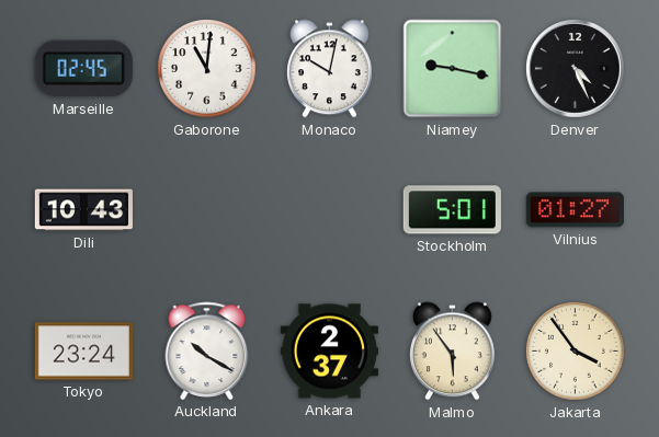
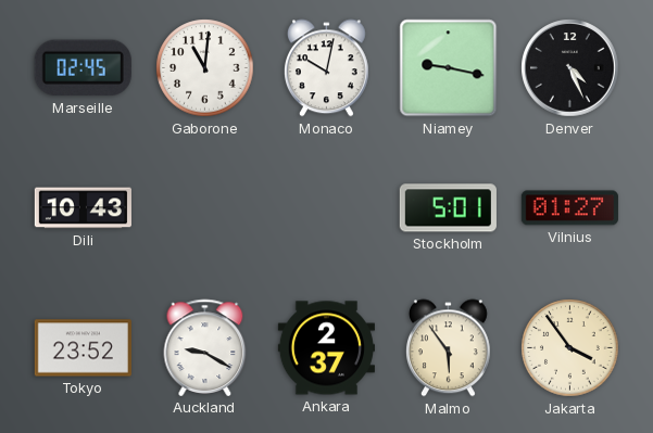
Tokyo: 23:24 -> 23:52 (83, 348)
Auckland: 10:20 -> 9:20 (205, 347)
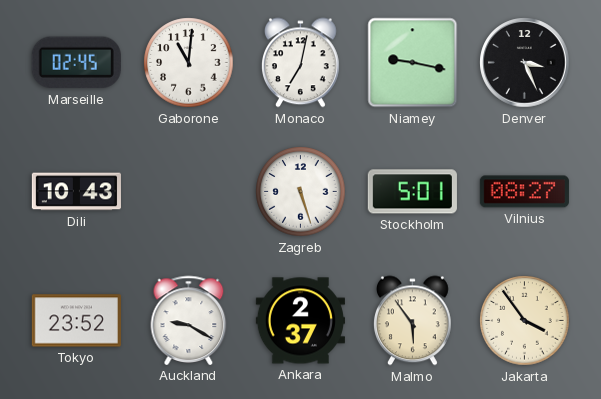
Monaco: 10:02 -> 7:02 (300, 63)
Denver: 4:26 -> 3:26 (525, 63)
Zagreb: none -> 5:27 (301, 192)
Vilnius: 01:27 -> 08:27 (524, 192)
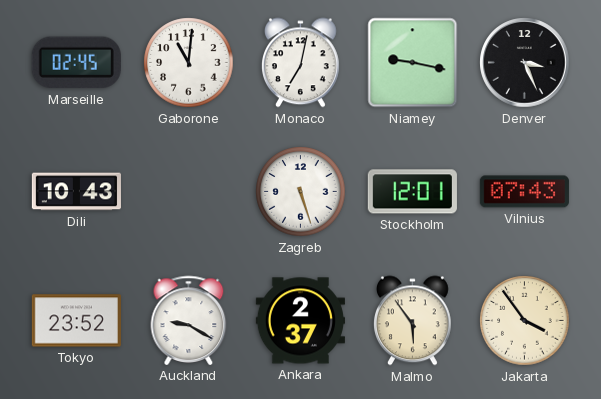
Stockholm: 5:01 -> 12:01 (412, 192)
Vilnius: 08:27 -> 07:43 (524, 192)
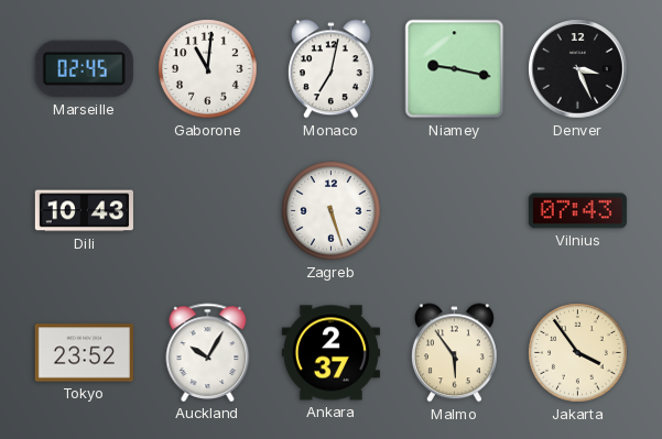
Stockholm: 12:01 -> none (412, 192)
Auckland: 9:20 -> 10:05 (208, 352)
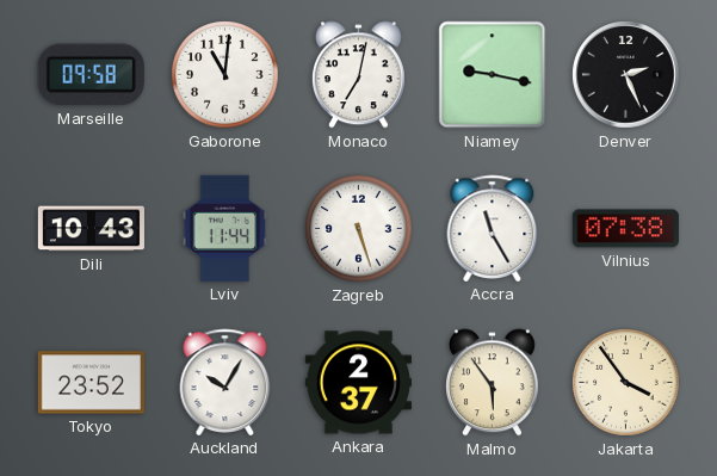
Marseille: 02:45 -> 09:58 (91, 75)
Denver: 3:26 -> 2:26 (626, 75)
Lviv: none -> 11:44 (225, 228)
Accra: none -> 11:25 (493, 228)
Vilnius: 07:43 -> 07:38 (625, 229)
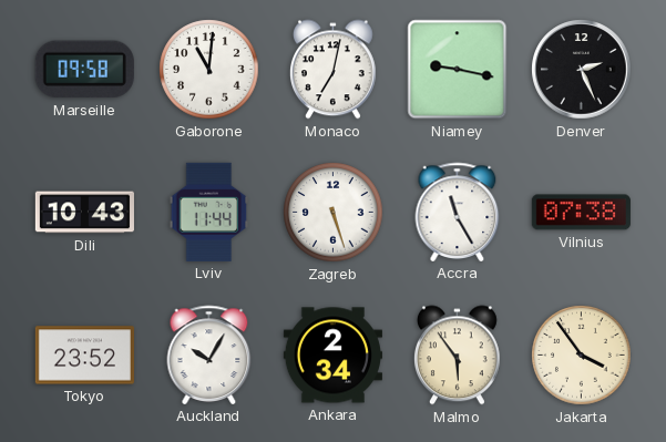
Ankara: 2:37 -> 2:34 (332, 356)
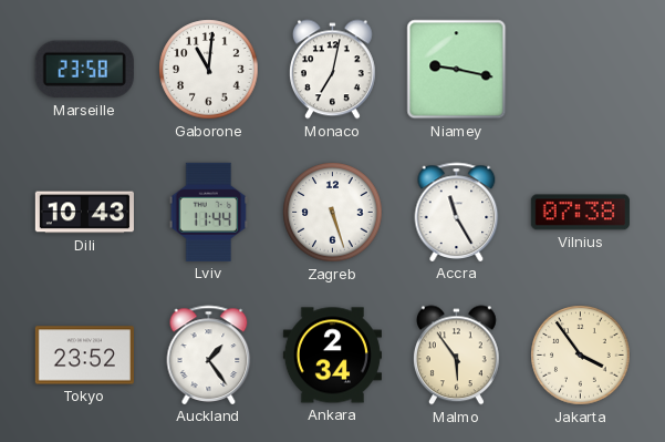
Marseille: 09:58 -> 23:58 (84, 70)
Denver: 2:26 -> none (582, 70)
Auckland: 10:05 -> 1:24 (209, 354)
